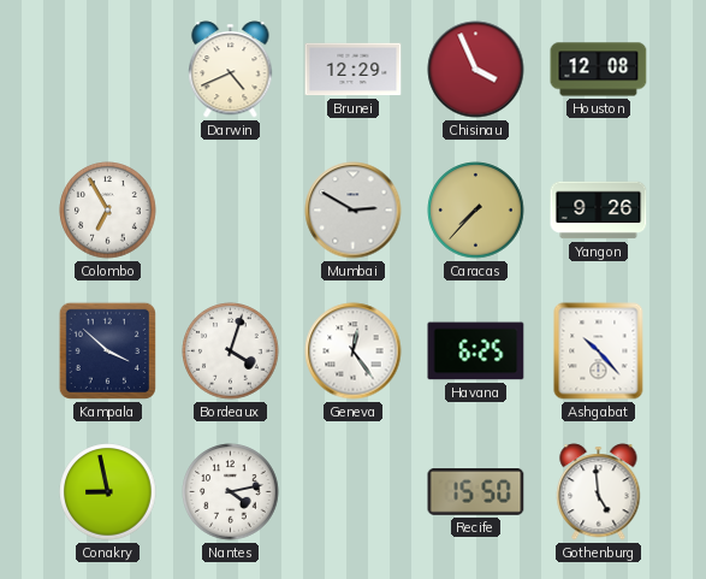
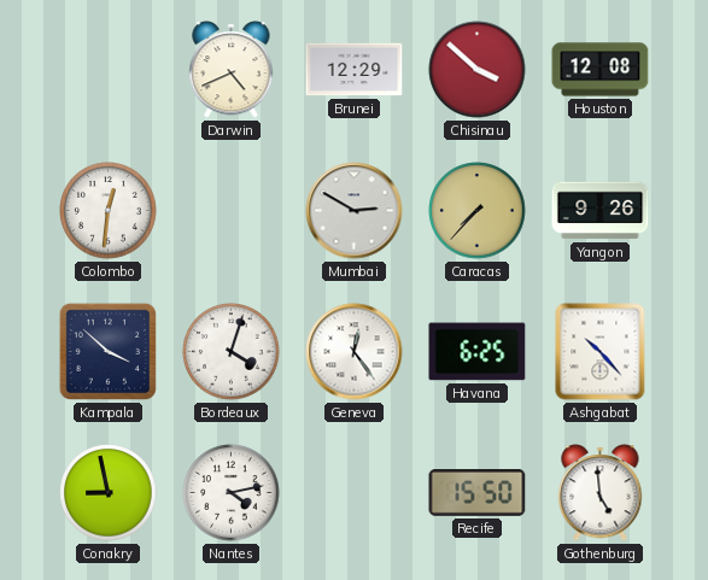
Chisinau: 3:56 -> 3:52 (478, 70)
Colombo: 6:55 -> 12:31 (109, 211)
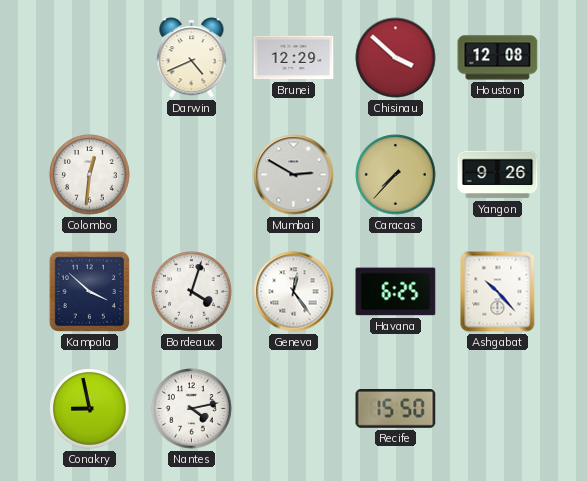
Gothenburg: 4:59 -> none (601, 493)
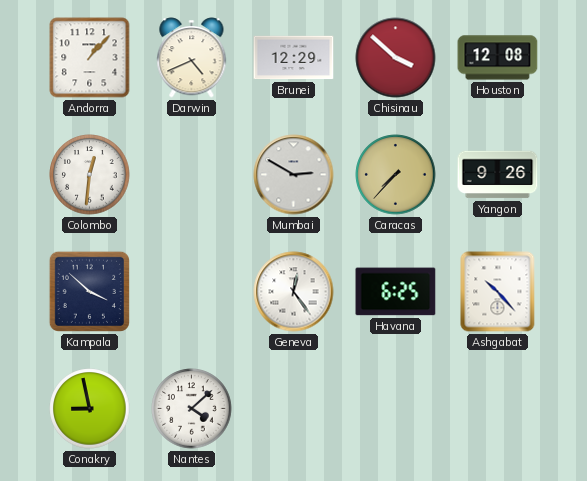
Andorra: none -> 1:07 (90, 58)
Bordeaux: 4:03 -> none (192, 292)
Nantes: 4:13 -> 4:08 (192, 409)
Recife: 15:50 -> none (396, 409)
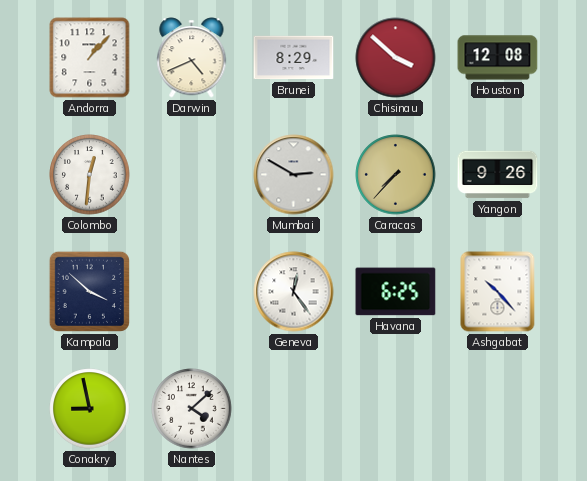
Brunei: 12:29 -> 8:29 (294, 58)
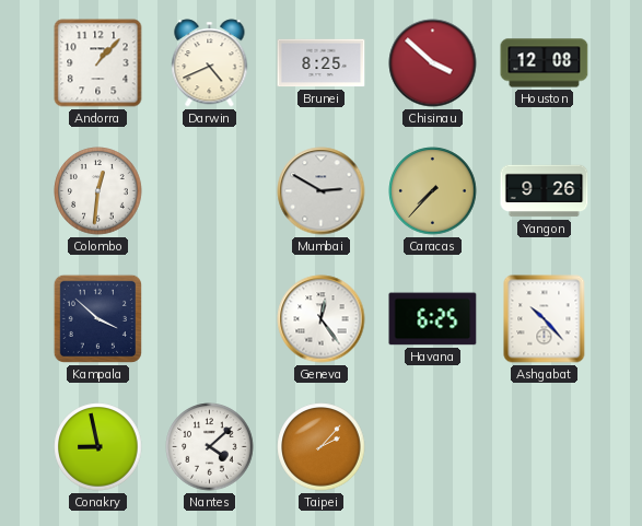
Brunei: 8:29 -> 8:25 (322, 63)
Taipei: none -> 2:07 (322, 447)
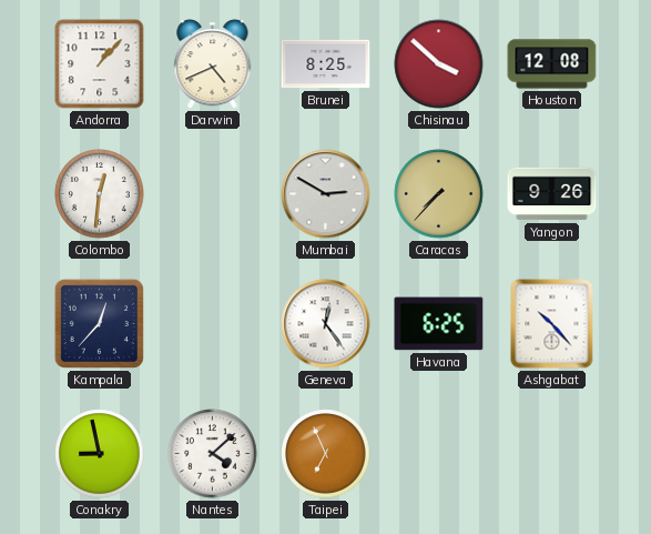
Kampala: 3:52 -> 12:37 (99, 323)
Taipei: 2:07 -> 6:56 (326, 454)
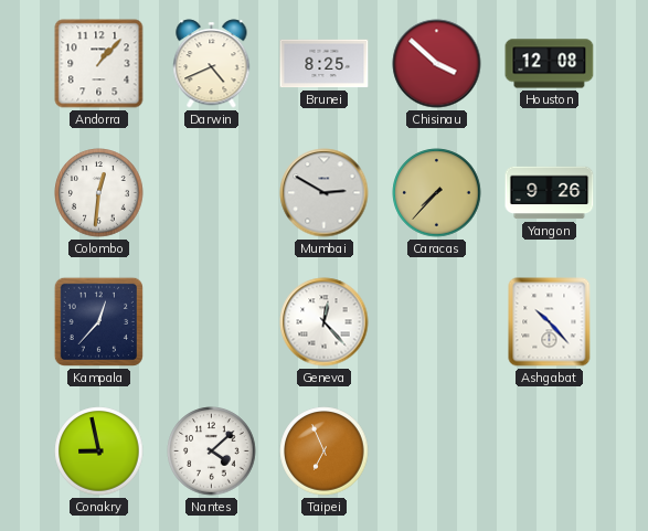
Geneva: 12:24 -> 12:23 (325, 322)
Havana: 6:25 -> none (439, 324)
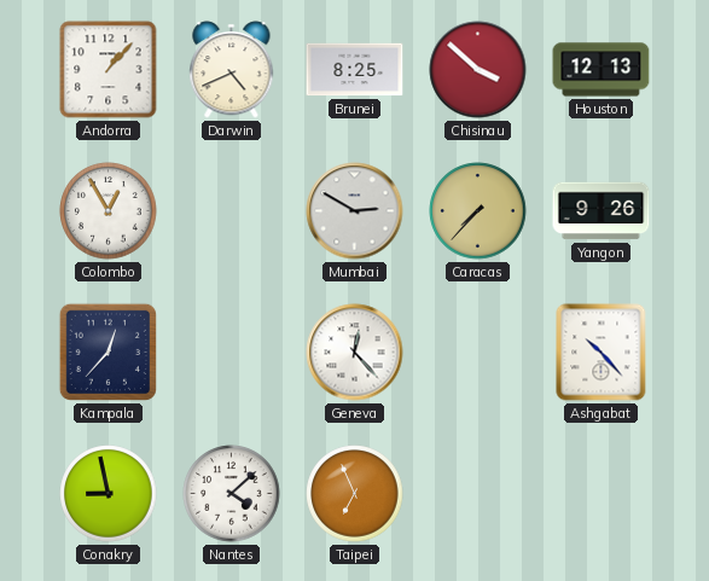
Houston: 12:08 -> 12:13 (602, 70)
Colombo: 12:31 -> 12:55 (109, 211)
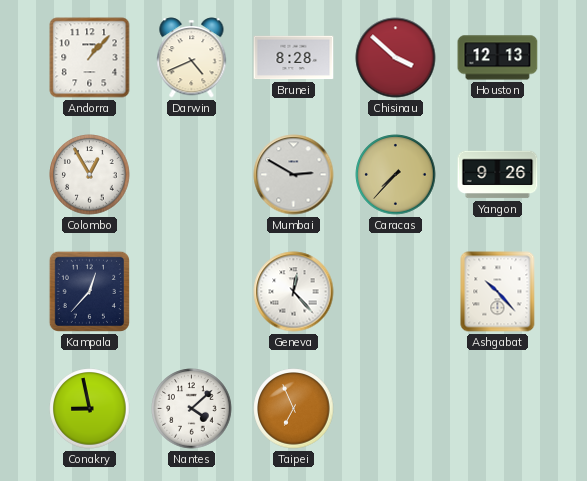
Brunei: 8:25 -> 8:28 (294, 58)
